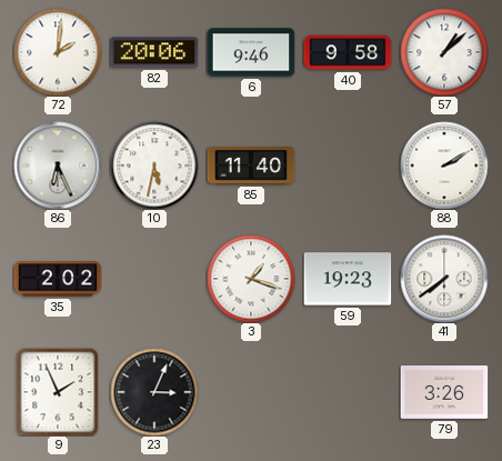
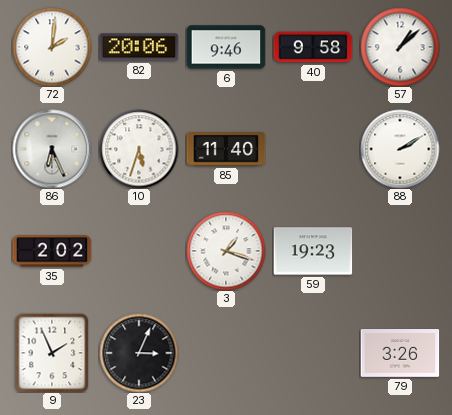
10: 5:32 -> 5:33 (139, 149)
41: 7:39 -> none (444, 279)
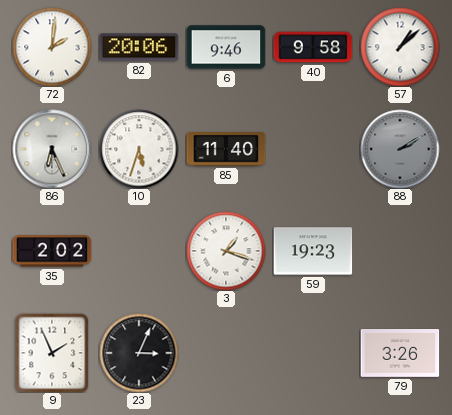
88 dial: white -> grey (400, 149)
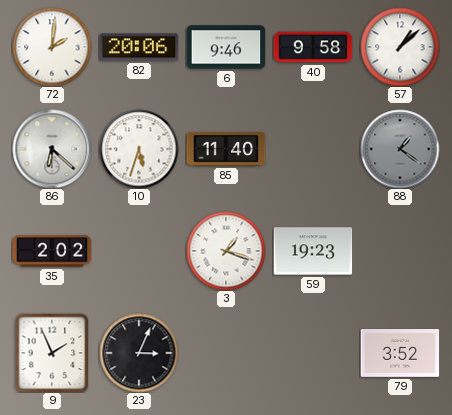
86: 6:26 -> 6:22 (52, 149)
88: 2:10 -> 1:21 (400, 149)
79: 3:26 -> 3:52 (400, 354)
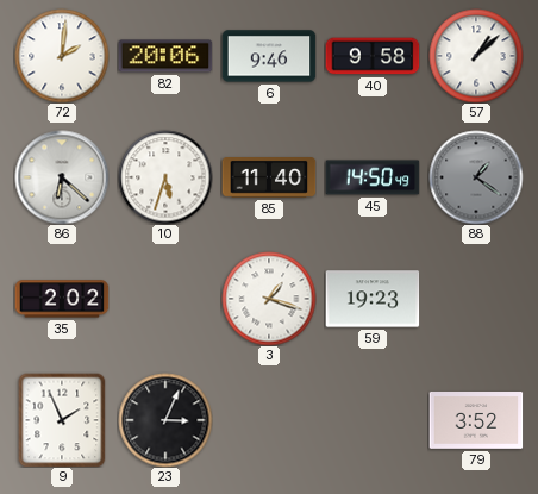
45: none -> 14:50 (373, 177)
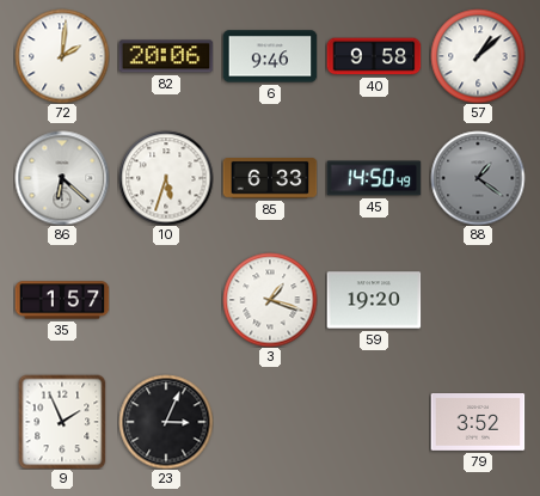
85: 11:40 -> 6:33 (270, 179)
35: 2:02 -> 1:57 (62, 300)
59: 19:23 -> 19:20 (374, 300)
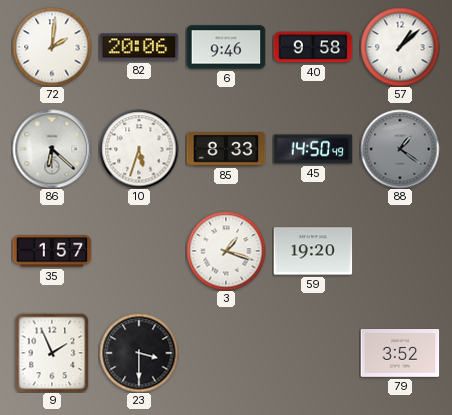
85: 6:33 -> 8:33 (226, 150)
23: 3:04 -> 3:30 (139, 353)
